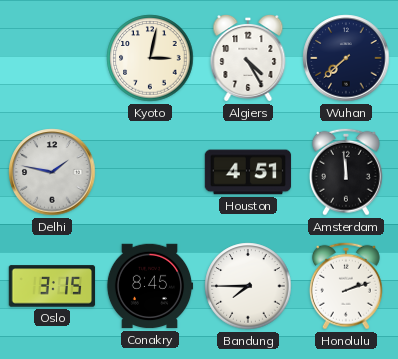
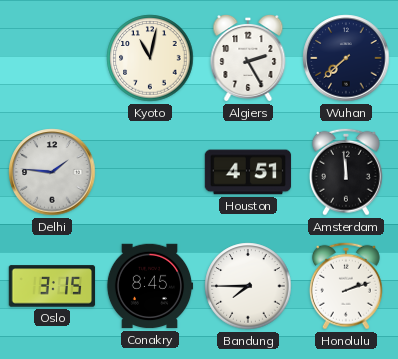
Kyoto: 3:02 -> 11:02 (150, 58)
Algiers: 4:25 -> 2:25 (248, 59)
Delhi: 1:47 -> 1:46 (52, 172)
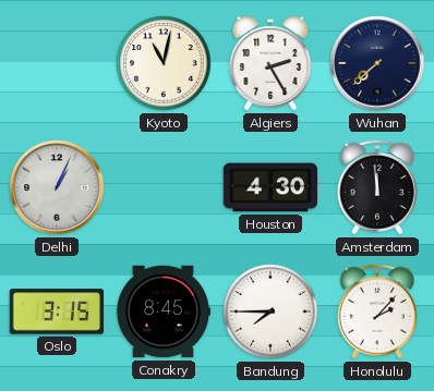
Delhi: 1:46 -> 1:04 (57, 187)
Houston: 4:51 -> 4:30 (270, 187)
Honolulu: 2:12 -> 2:07 (377, 311)
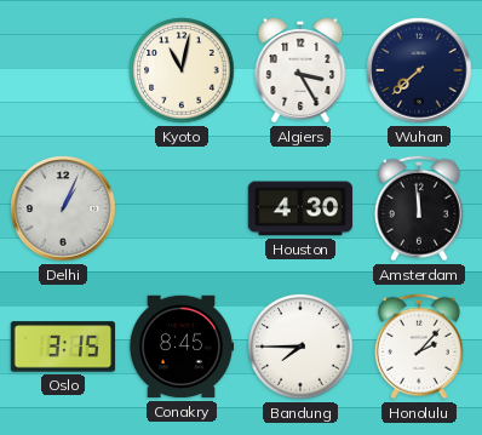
Algiers: 2:25 -> 3:25 (300, 71)
